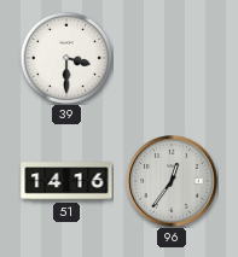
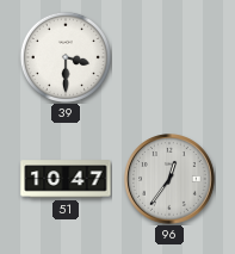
51: 14:16 -> 10:47 (66, 179)
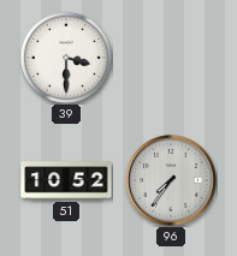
51: 10:47 -> 10:52 (66, 180)
96: 12:36 -> 7:36 (171, 180)
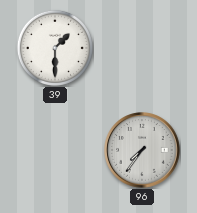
39: 3:30 -> 1:30 (55, 48)
51: 10:52 -> none (66, 180)
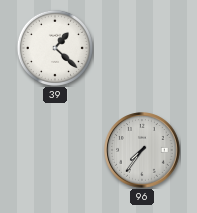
39: 1:30 -> 1:22 (55, 48)
